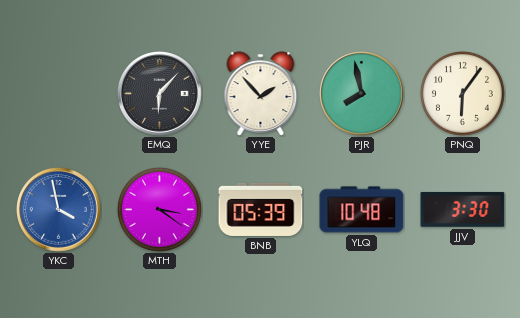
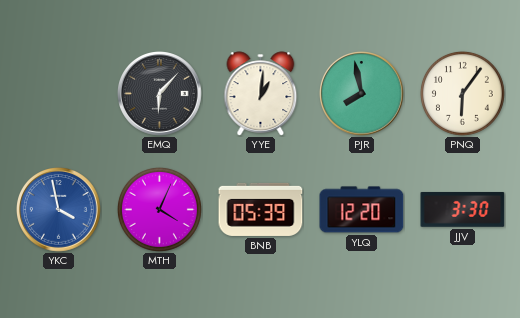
YYE: 1:53 -> 1:01 (261, 94)
MTH: 3:21 -> 4:04 (159, 209)
YLQ: 10:48 -> 12:20 (362, 210)
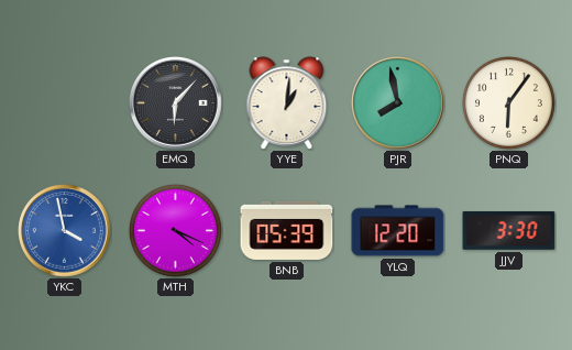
MTH: 4:04 -> 4:19 (175, 230)
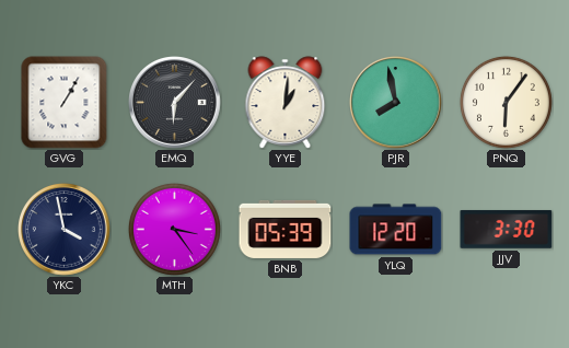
GVG: none -> 1:05 (65, 103)
YKC dial: blue -> navy (65, 230)
MTH: 4:19 -> 3:24 (174, 229)
